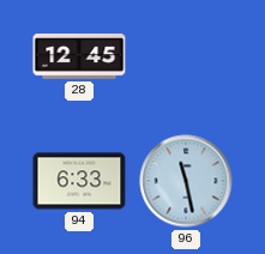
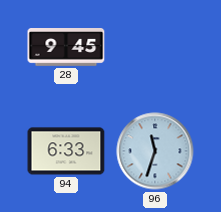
28: 12:45 -> 9:45 (66, 48)
96: 11:28 -> 11:33 (155, 151)
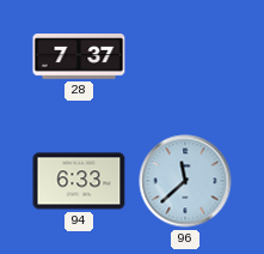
28: 9:45 -> 7:37 (79, 58)
96: 11:33 -> 11:38 (185, 181)
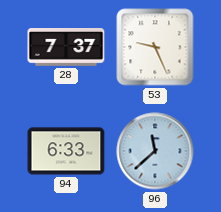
53: none -> 9:26 (155, 47)
